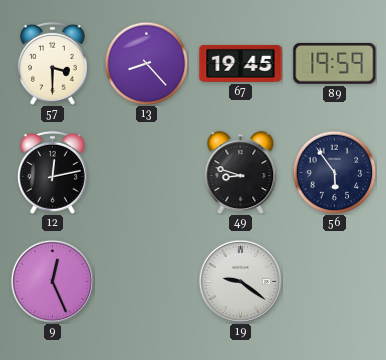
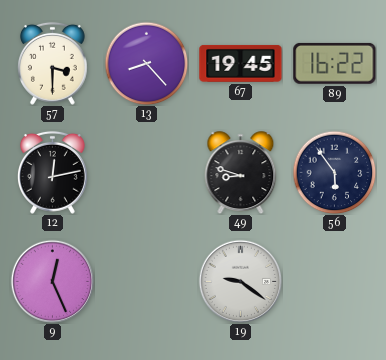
89: 19:59 -> 16:22 (335, 63)
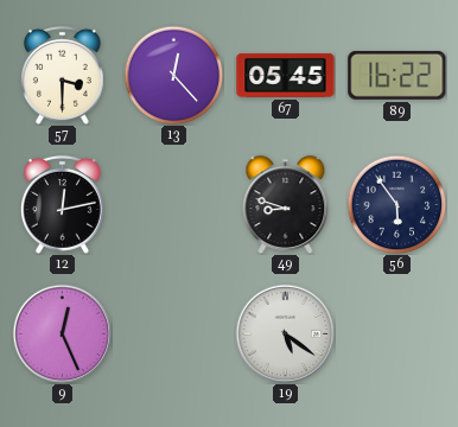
13: 8:23 -> 12:23 (173, 75)
67: 19:45 -> 05:45 (286, 75)
19: 9:21 -> 5:21 (285, 333)
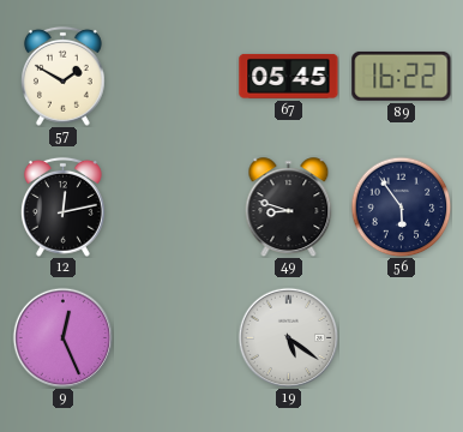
57: 3:30 -> 1:50 (62, 76)
13: 12:23 -> none (173, 75)
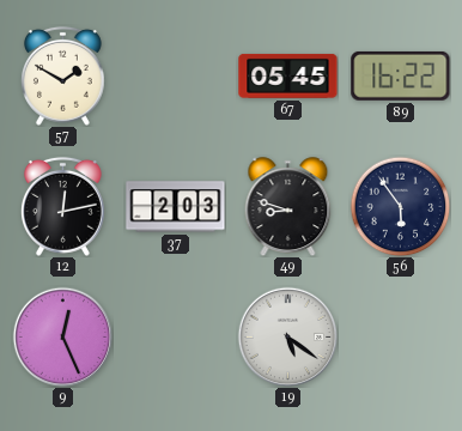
37: none -> 2:03 (176, 207)
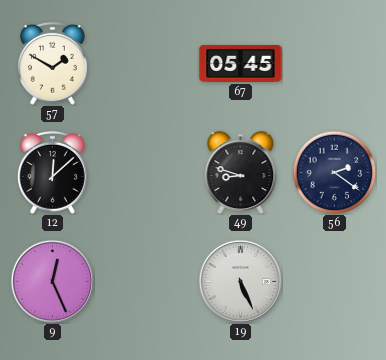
89: 16:22 -> none (401, 75)
12: 12:13 -> 12:08 (52, 172)
37: 2:03 -> none (176, 207)
56: 5:54 -> 2:21 (334, 172)
19: 5:21 -> 5:26 (240, 281)
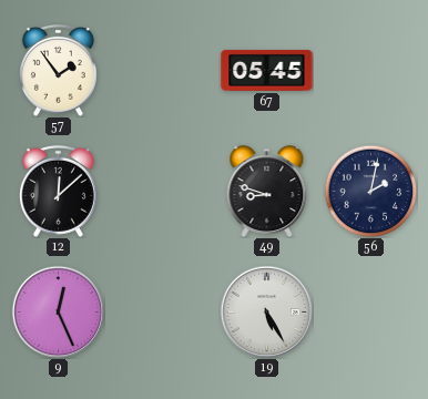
57: 1:50 -> 1:54 (58, 70)
56: 2:21 -> 2:02 (370, 191)
19: 5:26 -> 5:25 (266, 311)
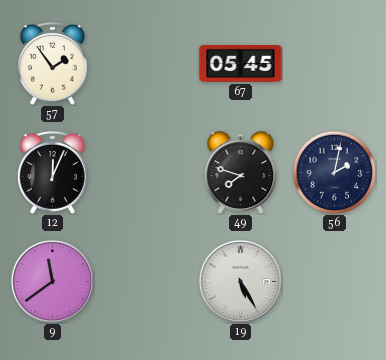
12: 12:08 -> 12:04 (52, 172)
49: 8:48 -> 7:48 (241, 173)
9: 12:26 -> 11:39 (52, 281)
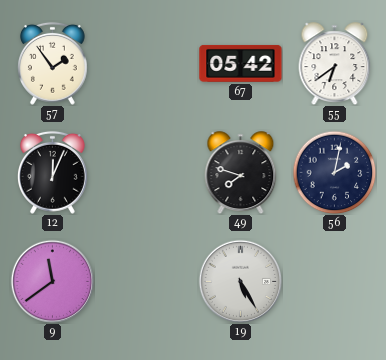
67: 05:45 -> 05:42 (241, 63)
55: none -> 6:39 (335, 64)
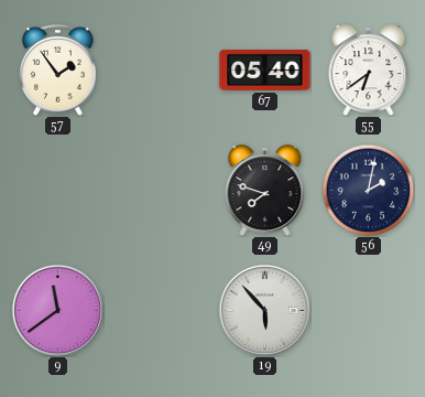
67: 05:42 -> 05:40 (265, 69)
12: 12:04 -> none (52, 172)
19: 5:25 -> 5:53 (264, 310)
